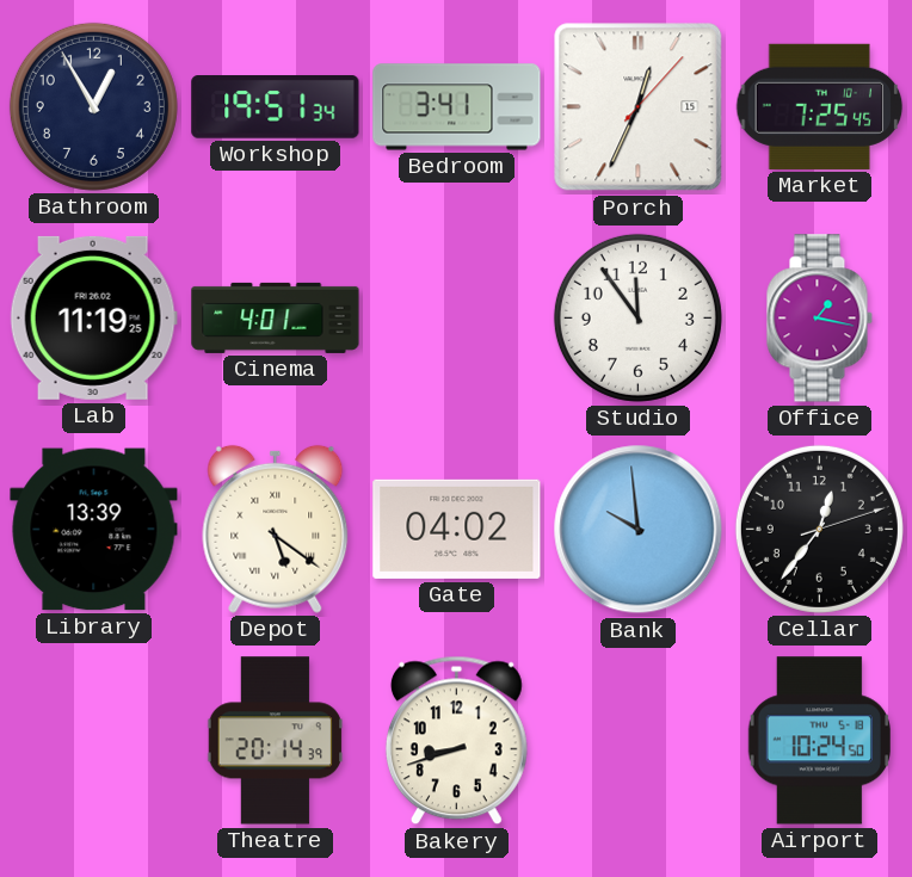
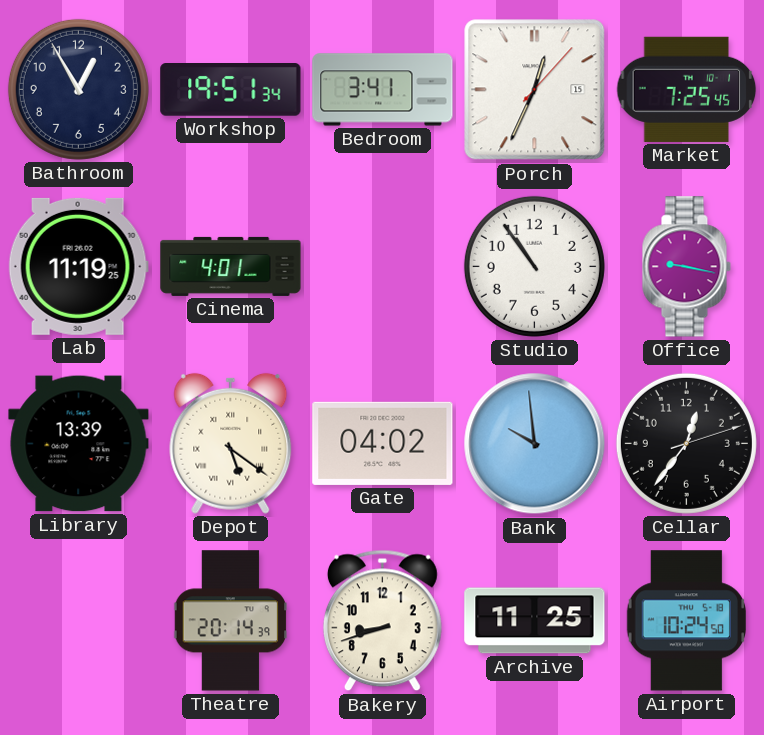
Studio: 11:54 -> 10:54 (534, 266)
Office: 1:17 -> 9:17 (686, 267)
Archive: none -> 11:25 (535, 621)
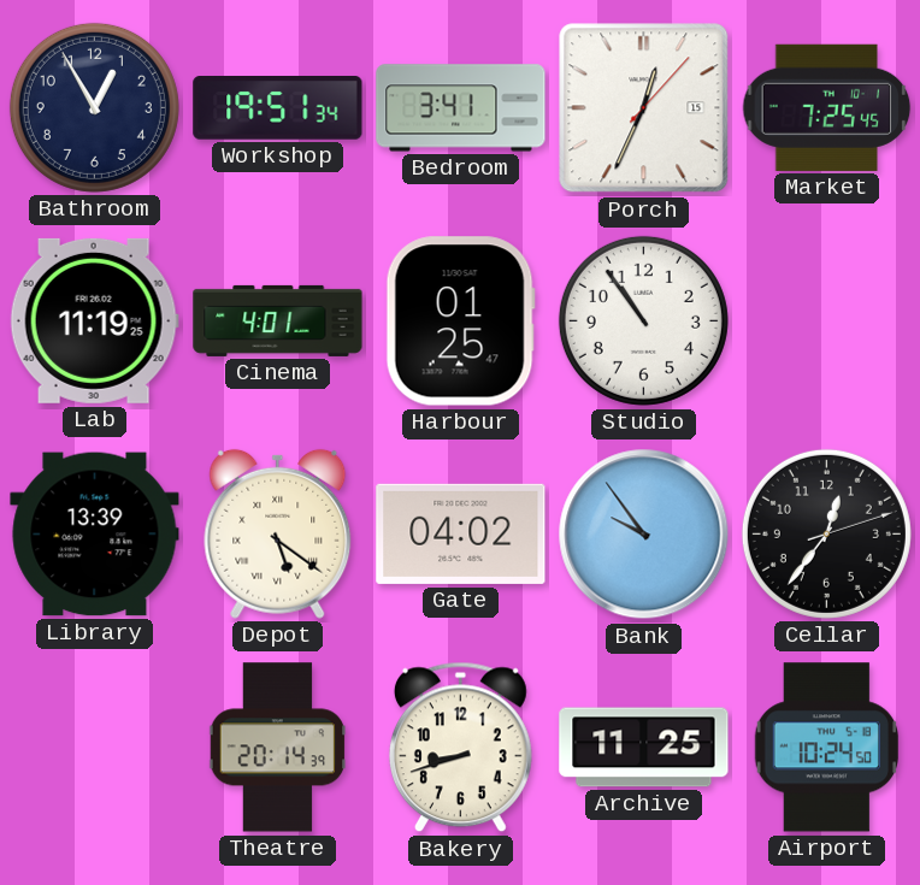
Harbour: none -> 01:25 (460, 321)
Office: 9:17 -> none (686, 267)
Bank: 9:59 -> 9:54 (644, 535)
